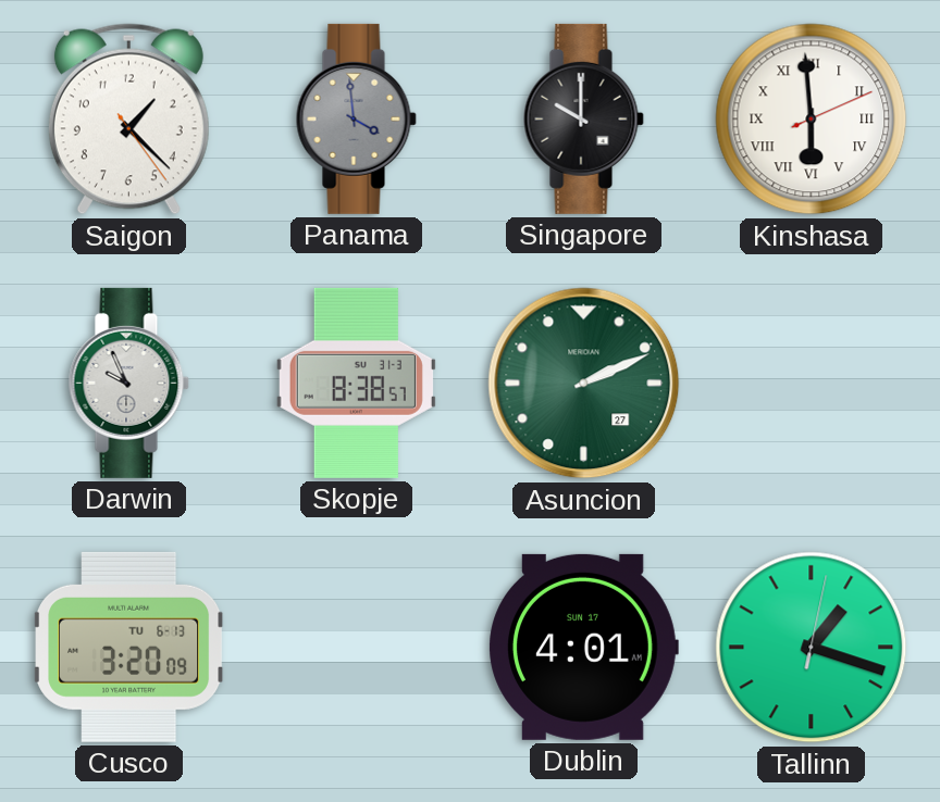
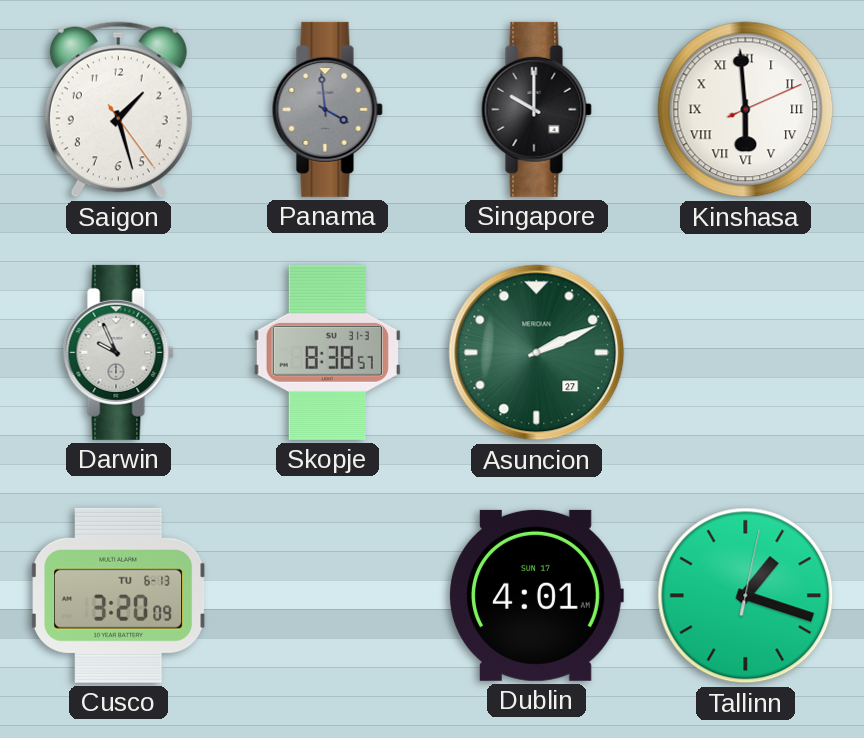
Saigon: 1:22 -> 1:27 (118, 110)
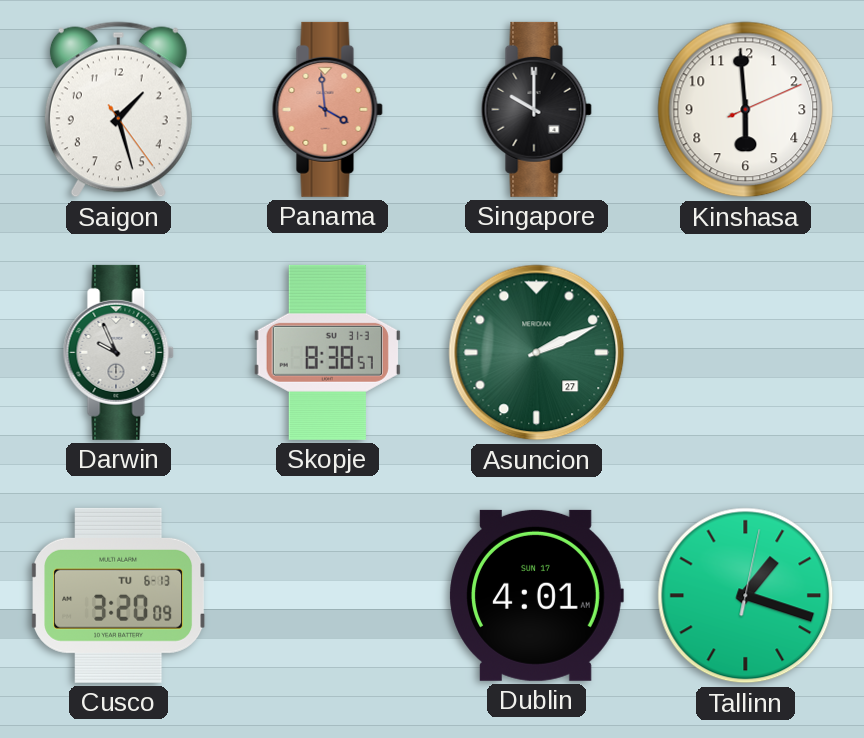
Panama dial: grey -> salmon (327, 109)
Kinshasa numerals: Roman -> Arabic (746, 110)
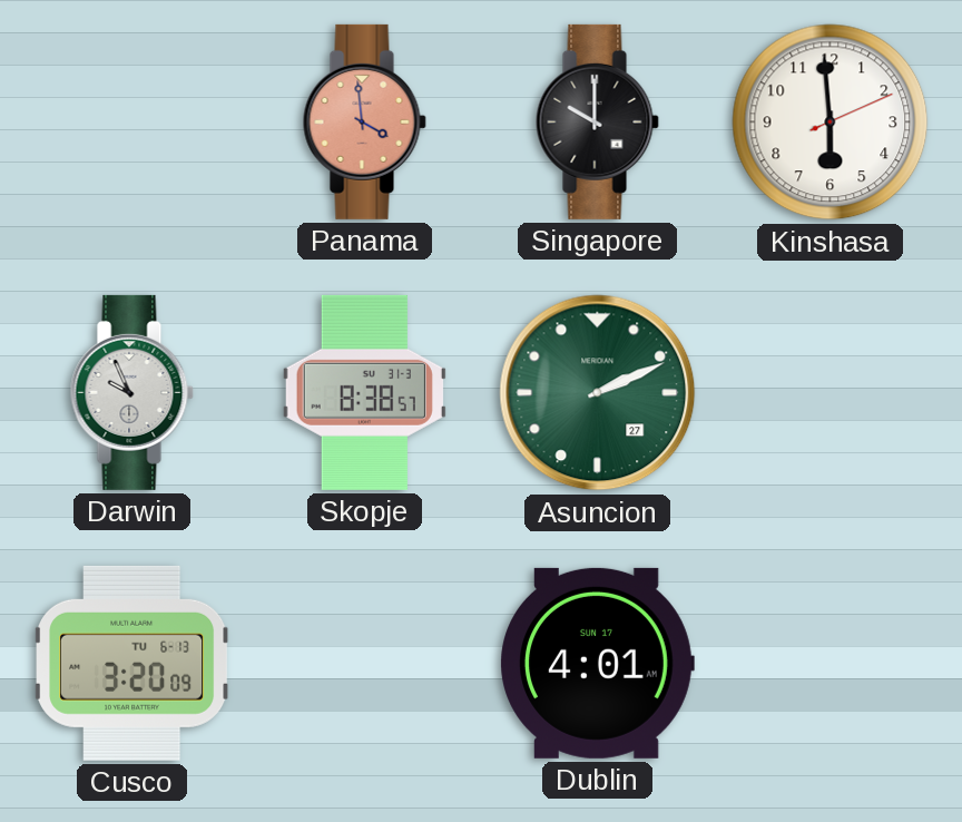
Saigon: 1:27 -> none (118, 110)
Tallinn: 1:18 -> none (746, 596)
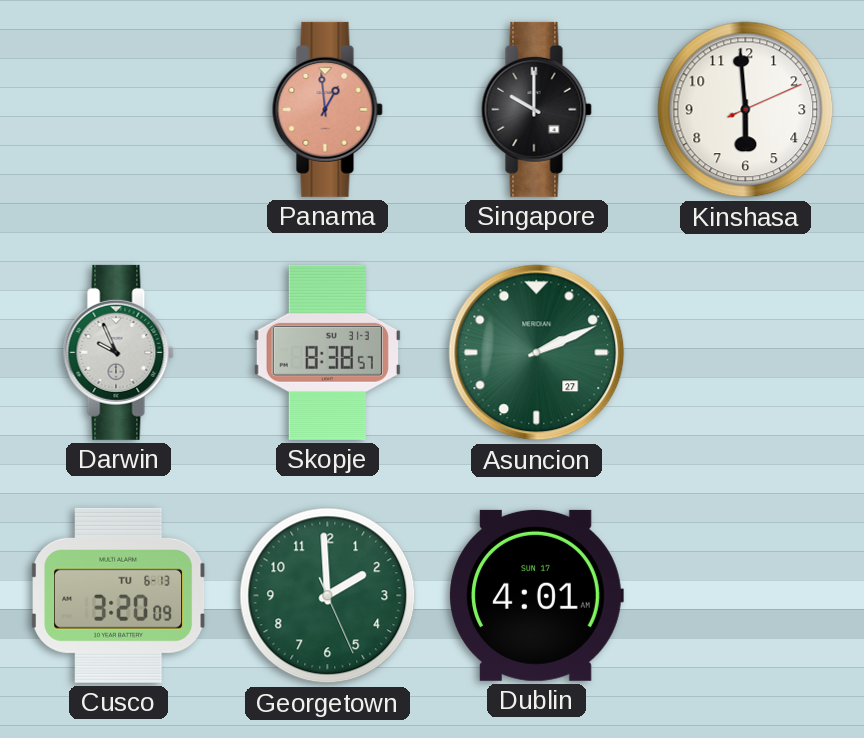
Panama: 3:59 -> 12:59 (327, 109)
Georgetown: none -> 1:59 (328, 596)
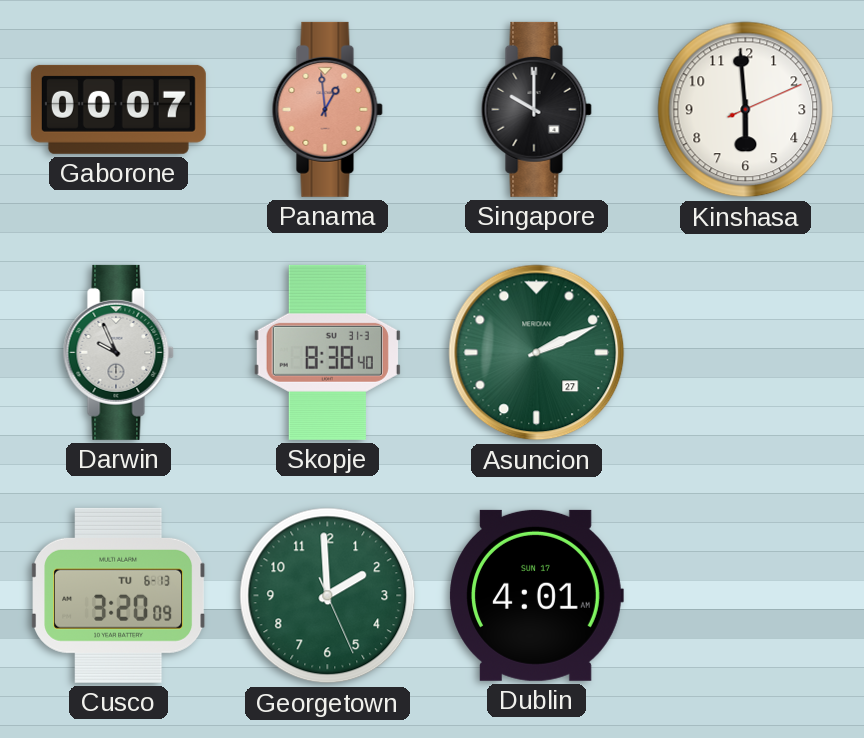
Gaborone: none -> 00:07 (118, 109)
Skopje: 8:38:57 -> 8:38:40 (327, 352)
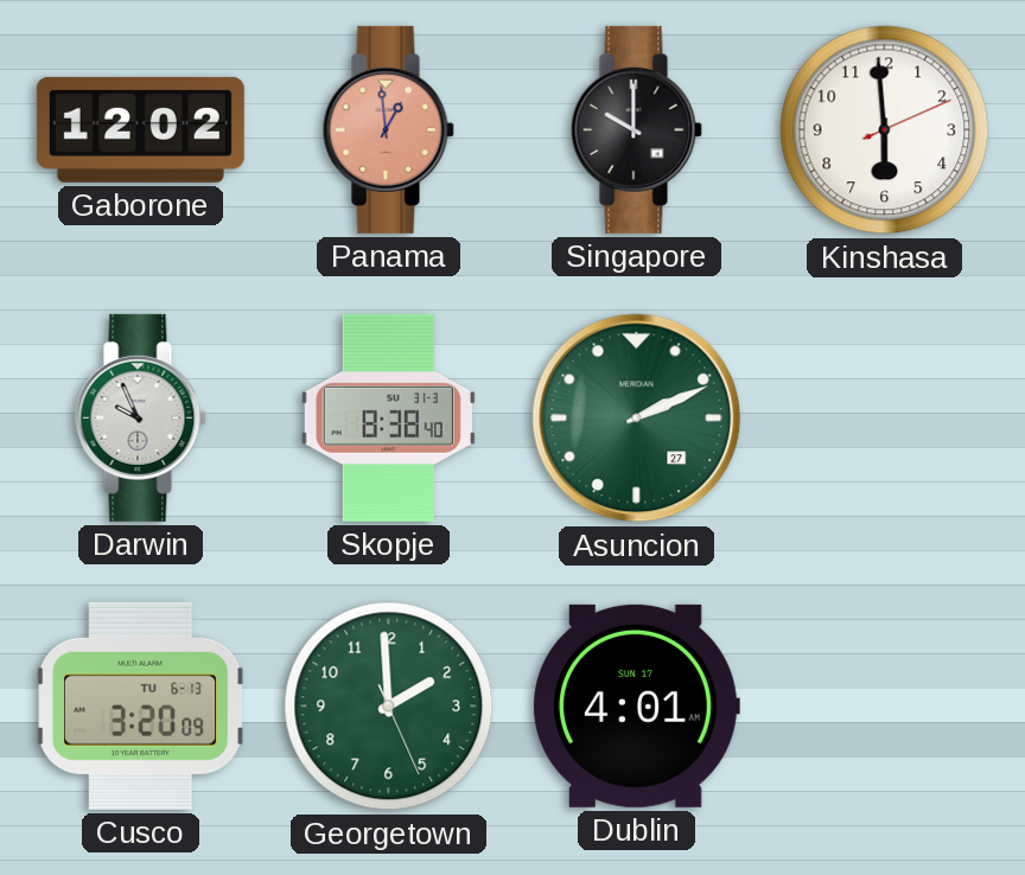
Gaborone: 00:07 -> 12:02 (140, 129)
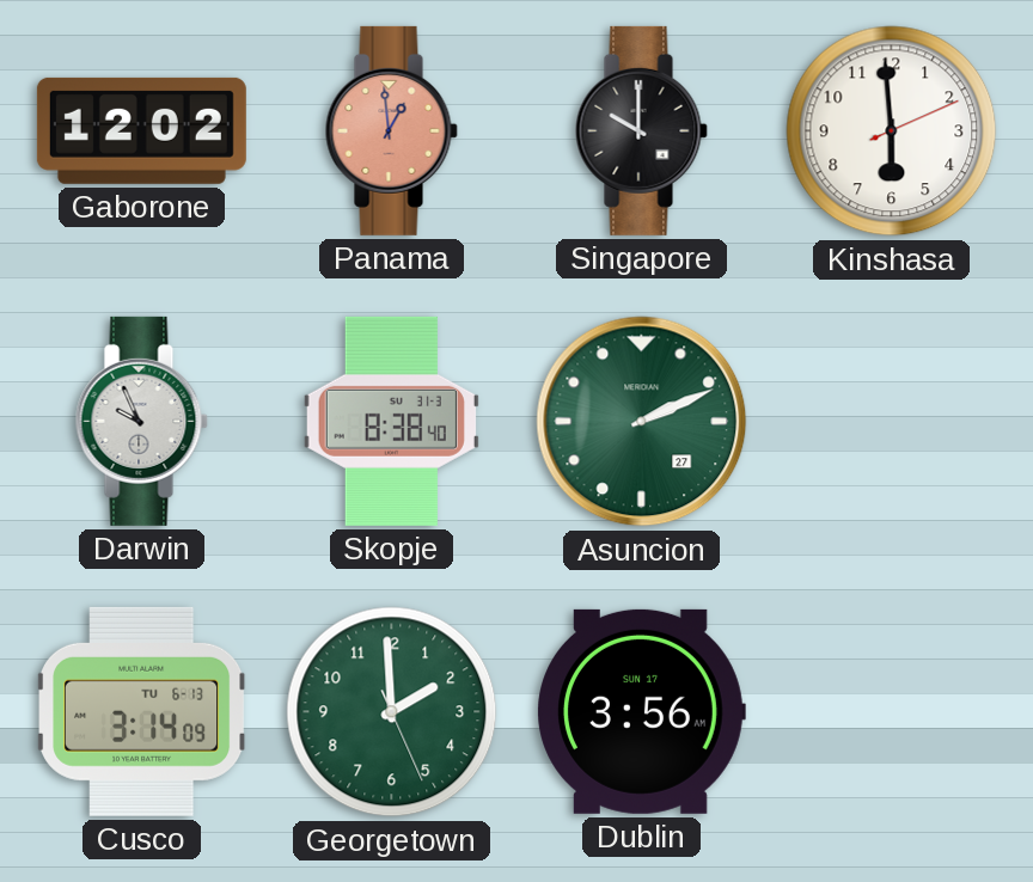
Cusco: 3:20 -> 3:14 (142, 711)
Dublin: 4:01 -> 3:56 (641, 711)
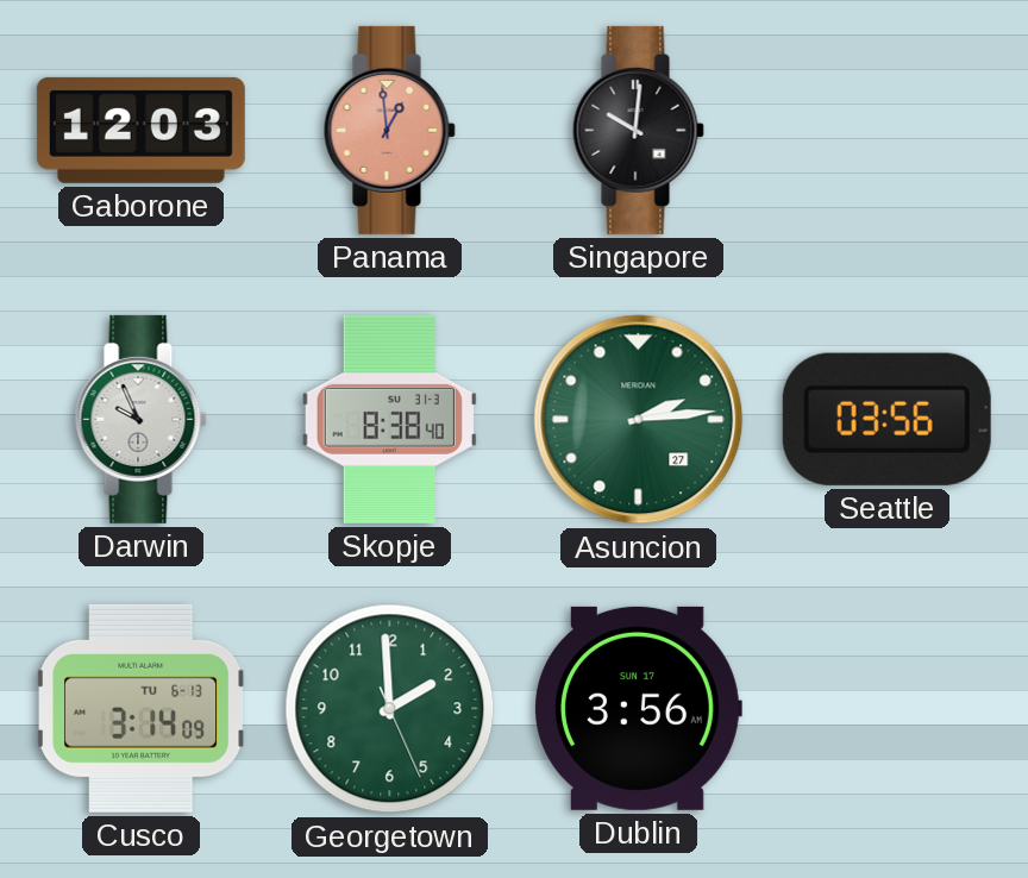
Gaborone: 12:02 -> 12:03 (140, 130)
Singapore: 10:00 -> 10:01 (638, 130)
Kinshasa: 5:59 -> none (892, 131)
Asuncion: 2:11 -> 2:14 (639, 420)
Seattle: none -> 03:56 (886, 419)
